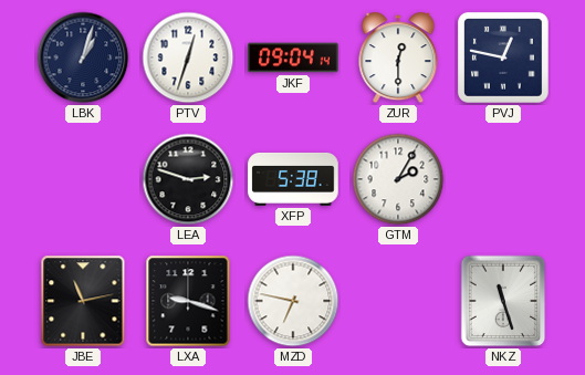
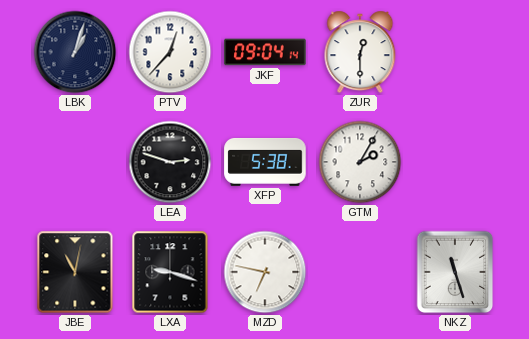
PTV: 12:33 -> 12:37 (170, 52)
PVJ: 12:47 -> none (504, 59)
JBE: 11:13 -> 11:02 (75, 272)
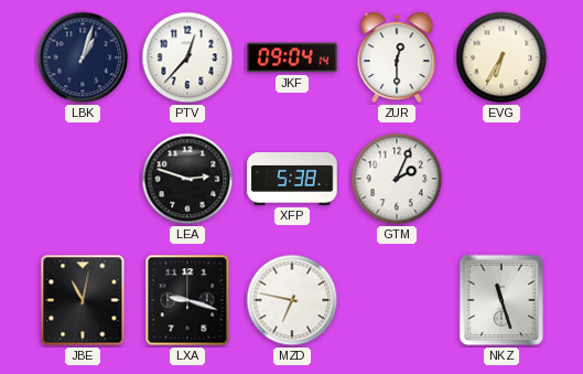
EVG: none -> 6:35 (501, 57)
GTM: 2:05 -> 2:04 (397, 179)
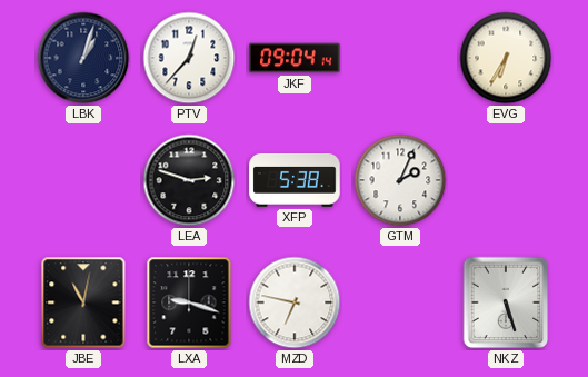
ZUR: 12:30 -> none (397, 57)
NKZ: 11:27 -> 5:27 (506, 302)
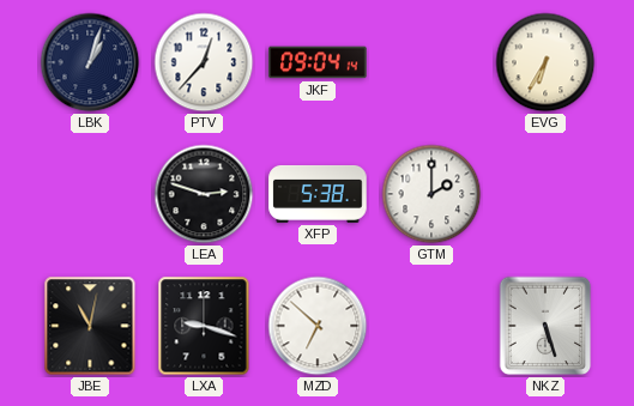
GTM: 2:04 -> 2:00 (431, 194)
MZD: 6:47 -> 6:52 (318, 326)
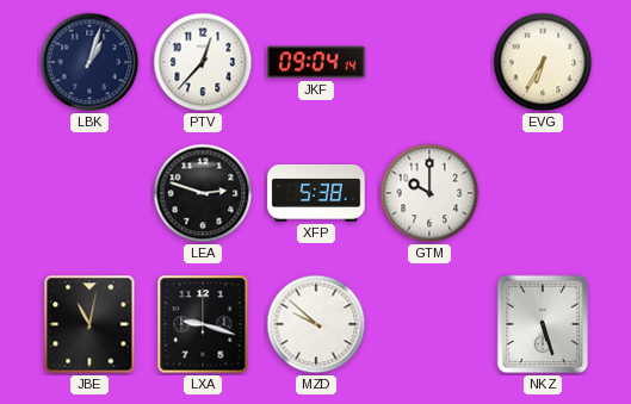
GTM: 2:00 -> 10:00 (429, 193)
MZD: 6:52 -> 9:52 (316, 324)
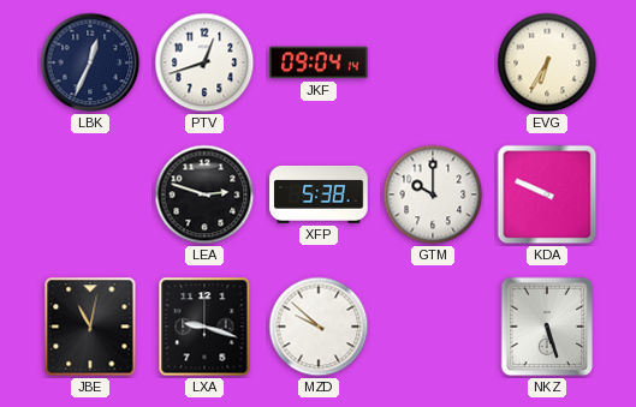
LBK: 1:03 -> 12:34 (90, 62)
PTV: 12:37 -> 12:42 (204, 62)
KDA: none -> 9:49 (547, 194)
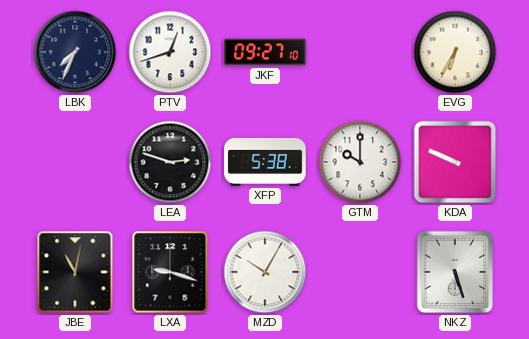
LBK: 12:34 -> 7:34 (75, 52)
JKF: 09:04 -> 09:27 (265, 52)
MZD: 9:52 -> 10:05 (265, 272)
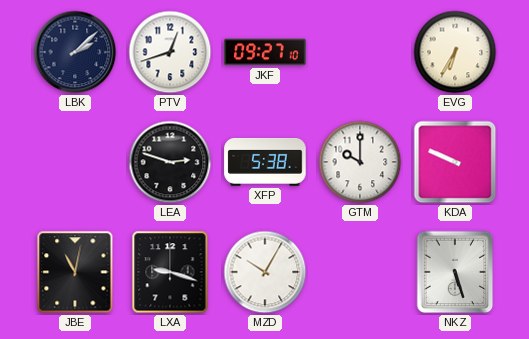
LBK: 7:34 -> 2:08 (75, 52)
